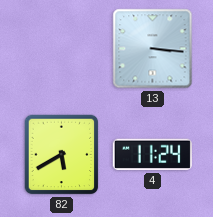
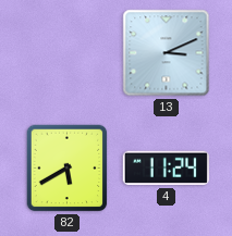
13: 3:16 -> 3:11 (167, 53)
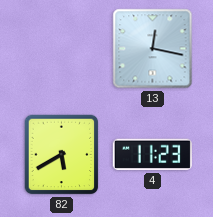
13: 3:11 -> 12:17 (153, 49)
4: 11:24 -> 11:23 (152, 155)
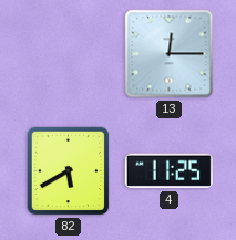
13: 12:17 -> 12:15 (170, 54)
4: 11:23 -> 11:25 (168, 171)
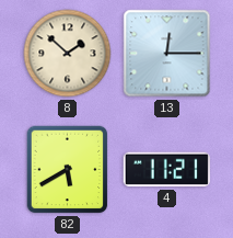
8: none -> 1:52 (68, 54)
4: 11:25 -> 11:21 (166, 170)
